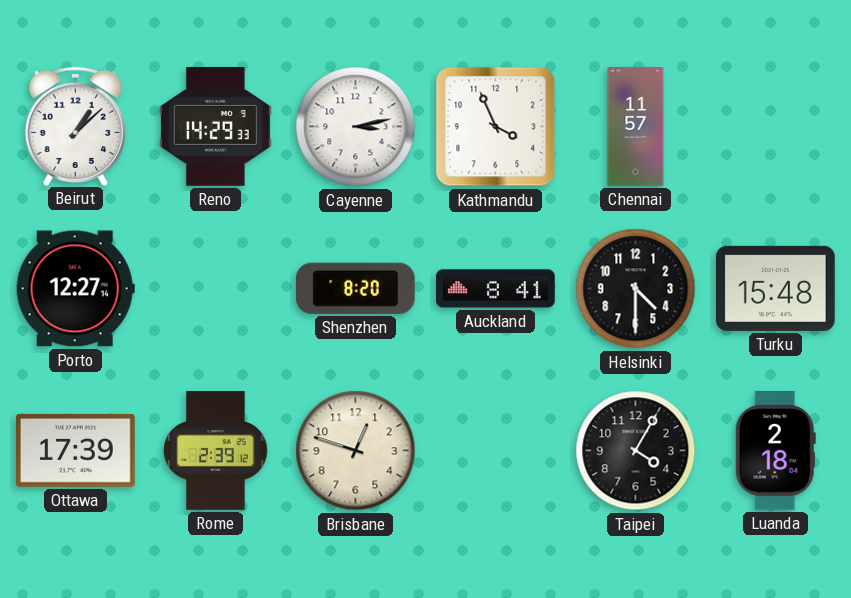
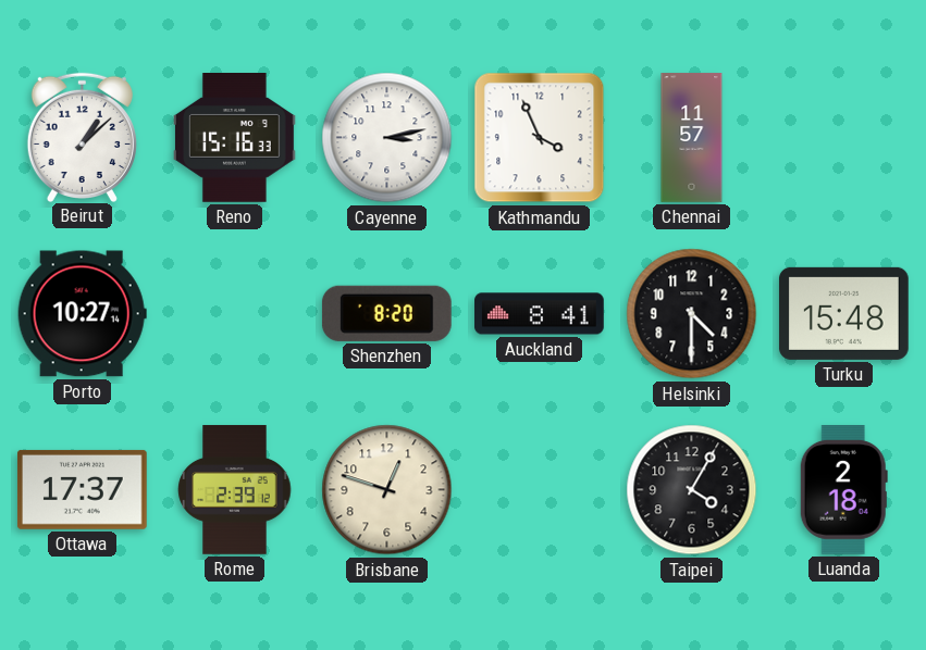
Reno: 14:29 -> 15:16 (234, 138)
Porto: 12:27 -> 10:27 (82, 314)
Ottawa: 17:39 -> 17:37 (82, 489)
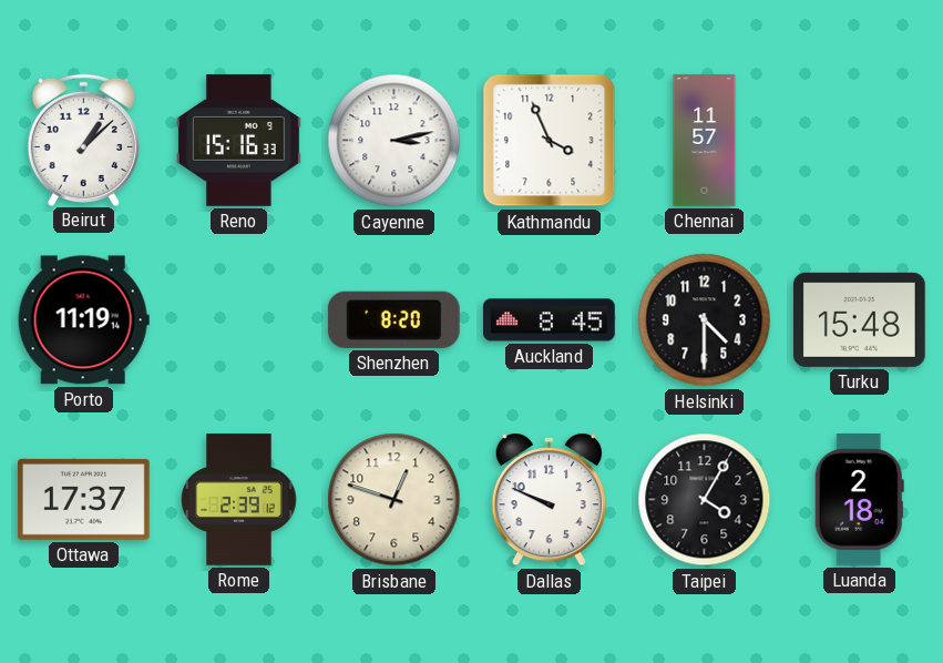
Porto: 10:27 -> 11:19 (83, 320)
Auckland: 8:41 -> 8:45 (550, 320)
Dallas: none -> 9:49 (549, 500)
